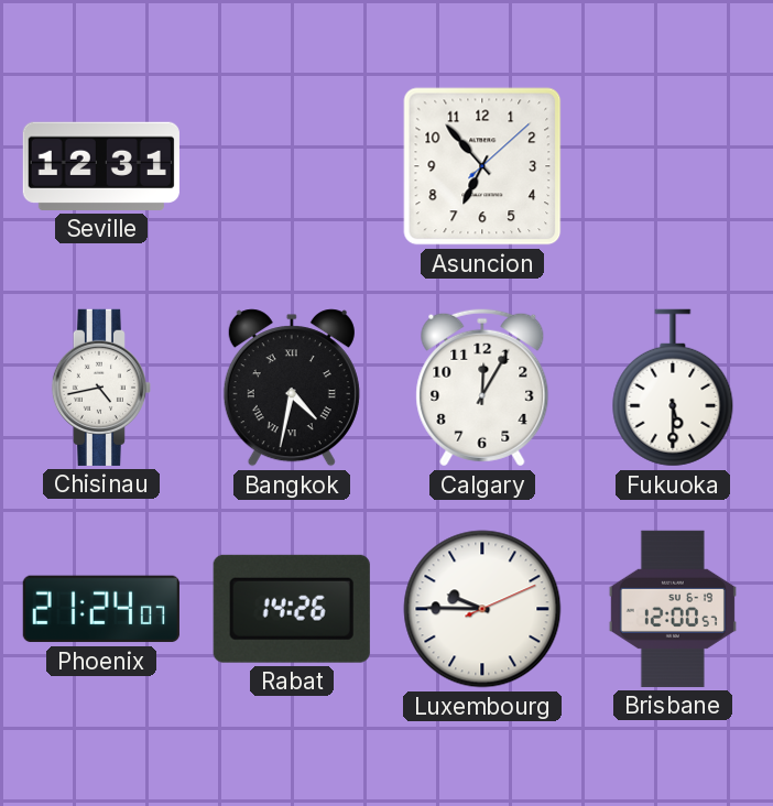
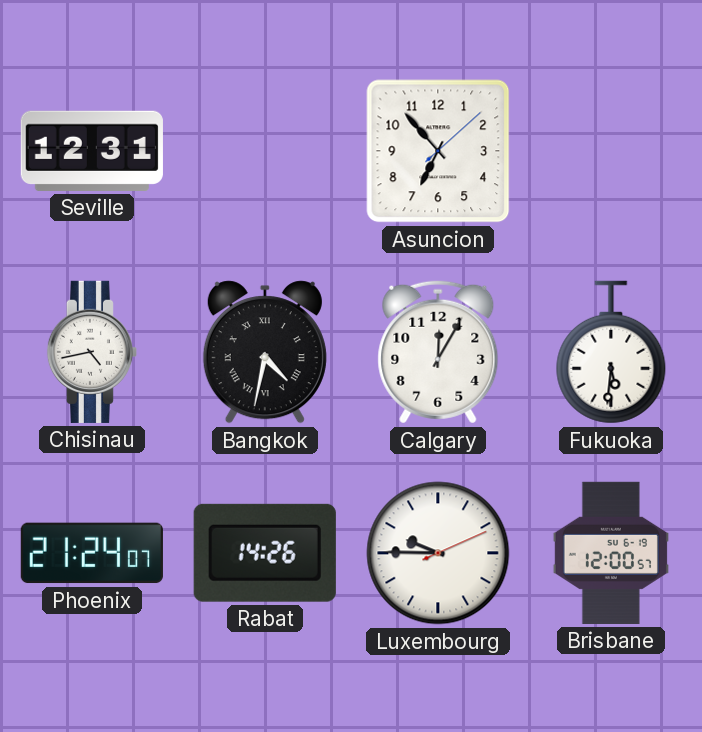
Fukuoka: 5:30 -> 5:31 (611, 352)
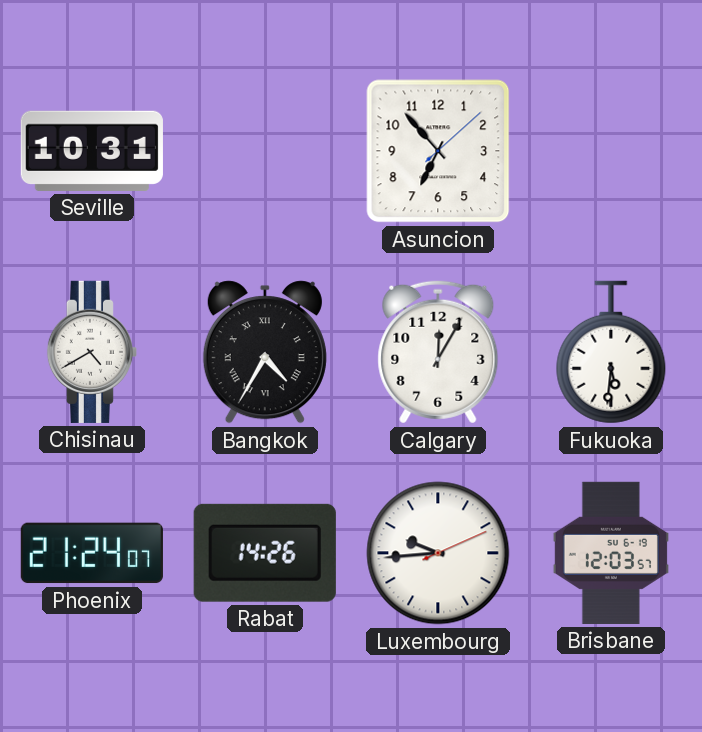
Seville: 12:31 -> 10:31 (92, 151)
Chisinau: 4:43 -> 4:40 (92, 352)
Bangkok: 4:32 -> 4:35 (265, 352)
Luxembourg: 9:45 -> 9:44 (438, 553)
Brisbane: 12:00 -> 12:03 (611, 553)
